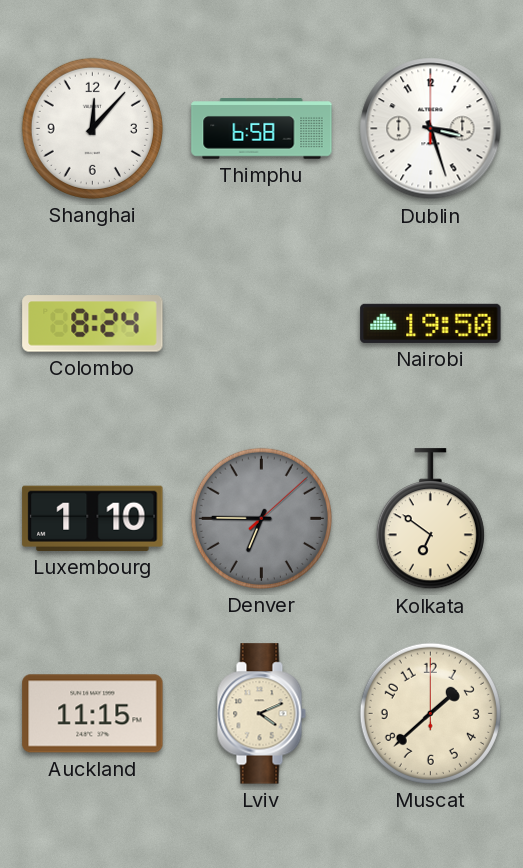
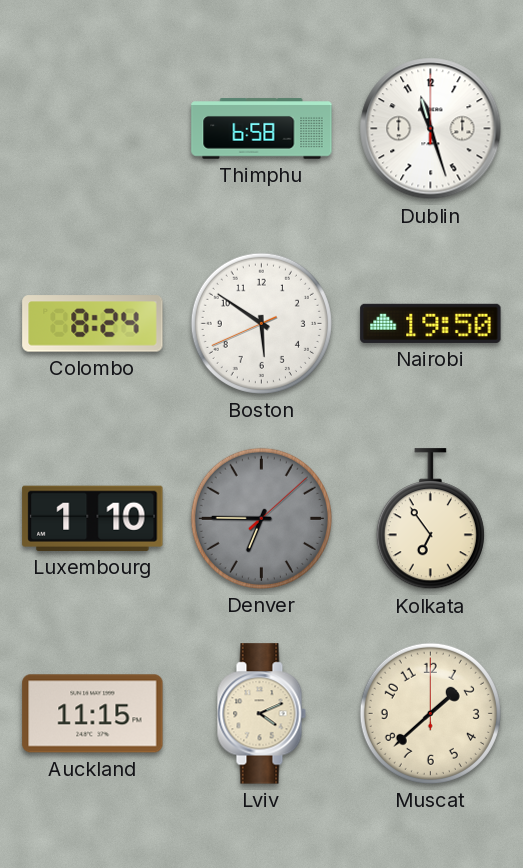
Shanghai: 12:07 -> none (92, 128)
Dublin: 3:27 -> 11:27 (431, 129)
Boston: none -> 5:50 (261, 323)
Kolkata: 6:51 -> 6:54 (430, 519)
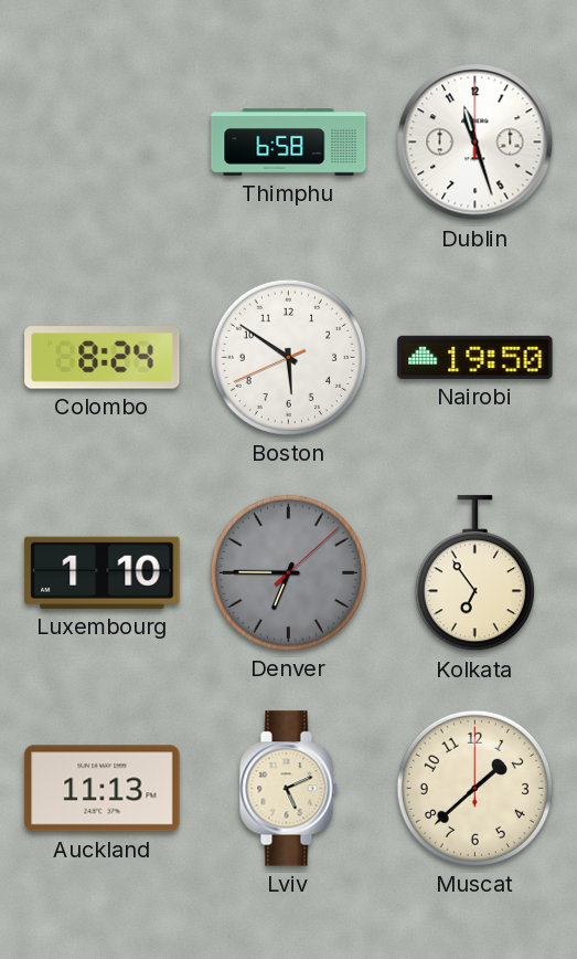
Auckland: 11:15 -> 11:13 (103, 789)
Lviv: 4:11 -> 5:11 (288, 789)
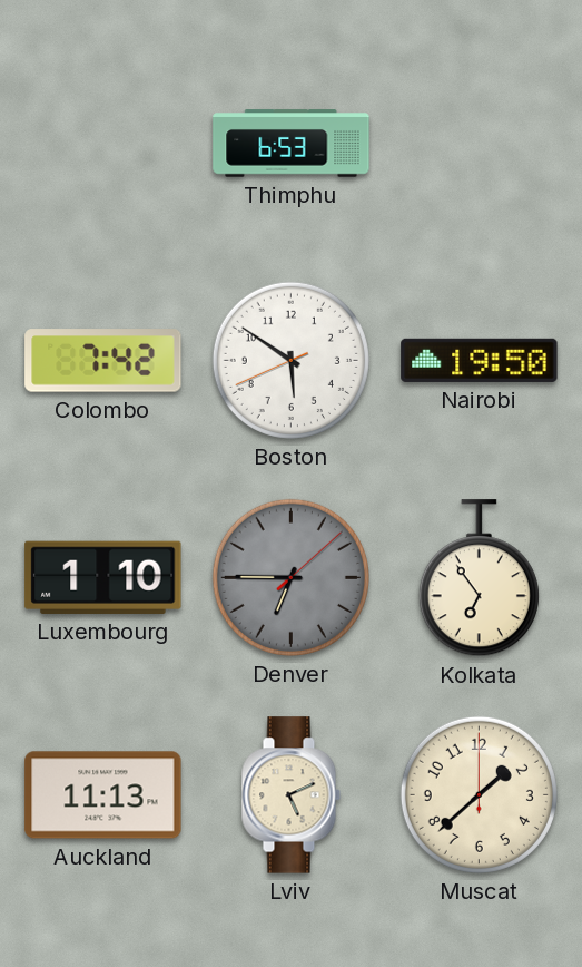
Thimphu: 6:58 -> 6:53 (292, 144)
Dublin: 11:27 -> none (476, 143)
Colombo: 8:24 -> 7:42 (103, 361)
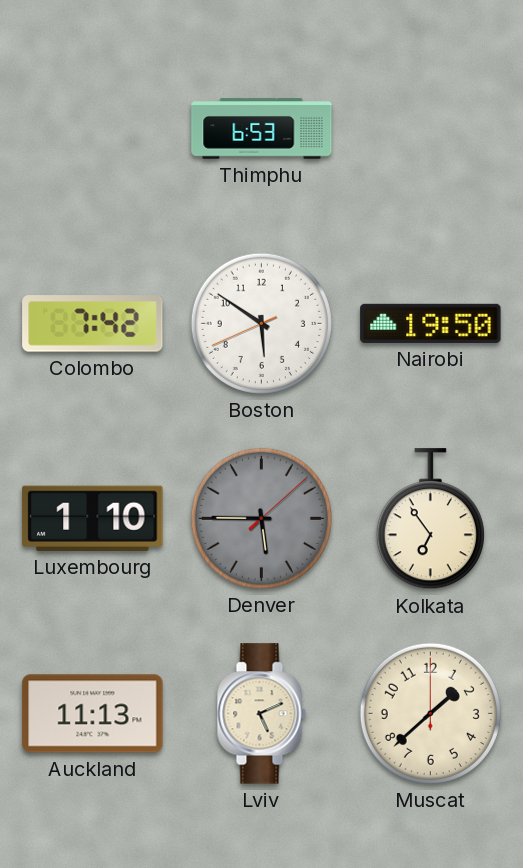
Denver: 6:45 -> 5:45 (261, 518)
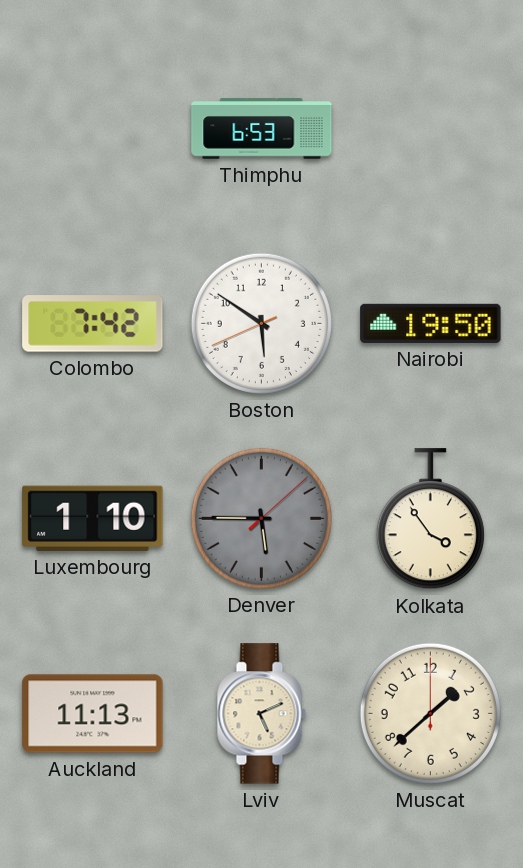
Kolkata: 6:54 -> 3:54 (430, 519)
